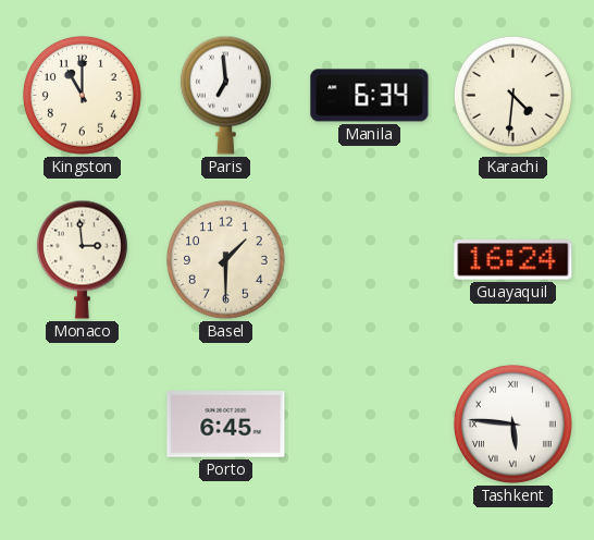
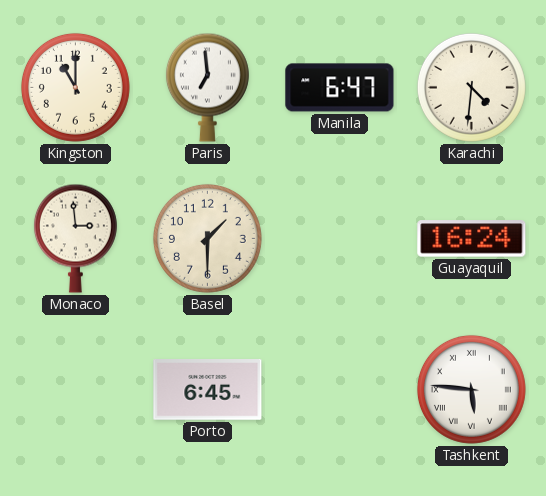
Manila: 6:34 -> 6:47 (340, 88)
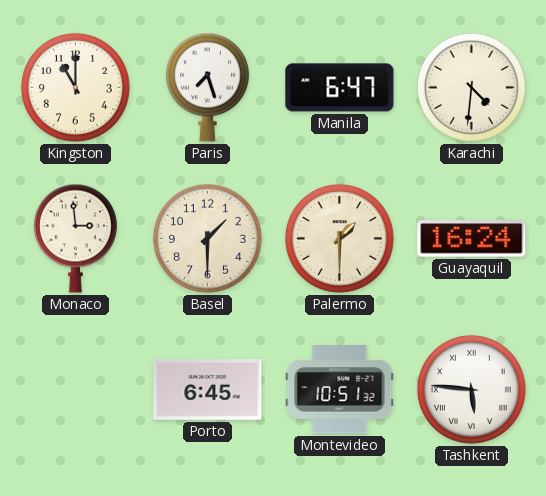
Paris: 6:59 -> 7:27 (207, 87)
Palermo: none -> 1:30 (339, 238)
Montevideo: none -> 10:51 (340, 390)
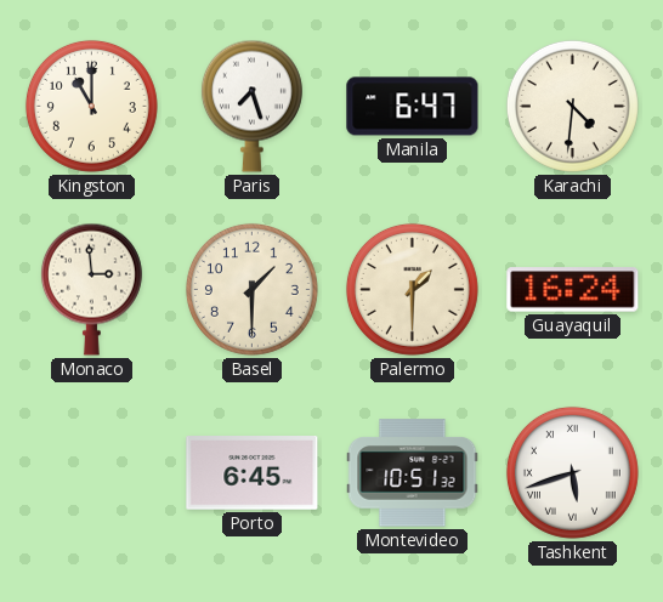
Tashkent: 5:46 -> 5:42 (572, 472)
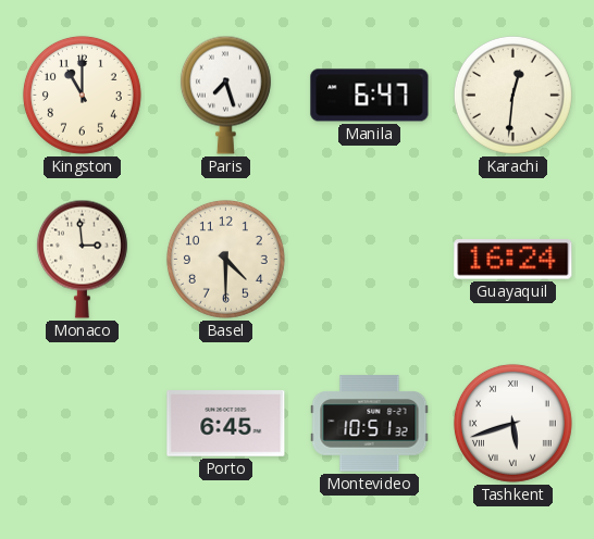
Karachi: 4:31 -> 12:31 (512, 95)
Basel: 1:30 -> 4:30 (225, 259)
Palermo: 1:30 -> none (412, 289)
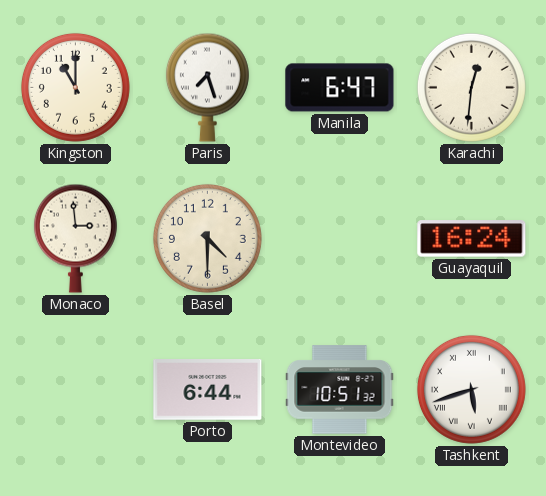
Porto: 6:45 -> 6:44 (208, 390)
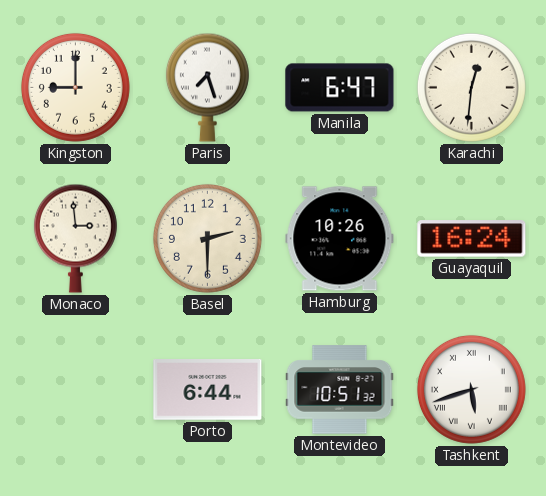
Kingston: 11:00 -> 9:00 (75, 87)
Basel: 4:30 -> 2:30 (207, 238)
Hamburg: none -> 10:26 (340, 239)
